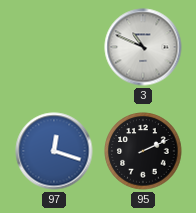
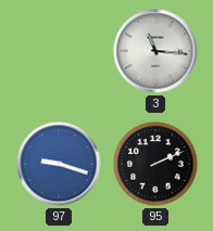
3: 10:49 -> 11:16 (155, 51)
97: 12:18 -> 9:18 (59, 164)
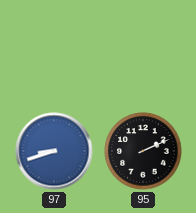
3: 11:16 -> none (155, 51)
97: 9:18 -> 8:42 (54, 151)
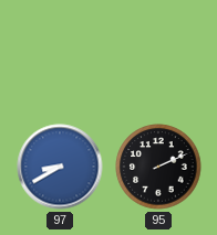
97: 8:42 -> 8:40 (60, 167)
